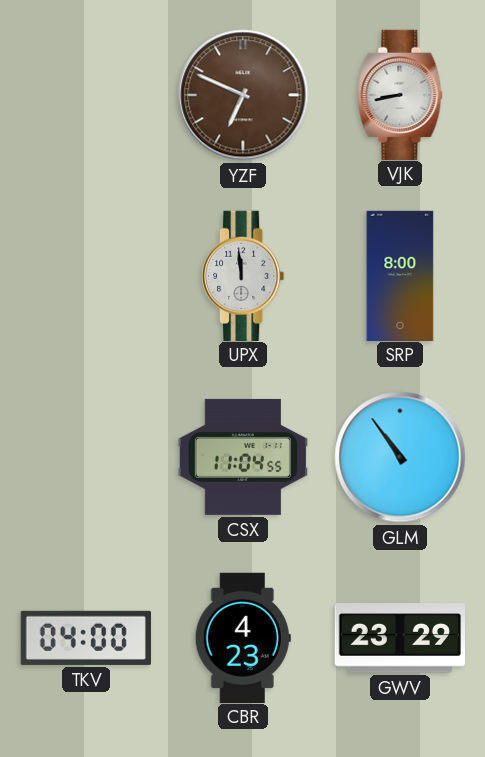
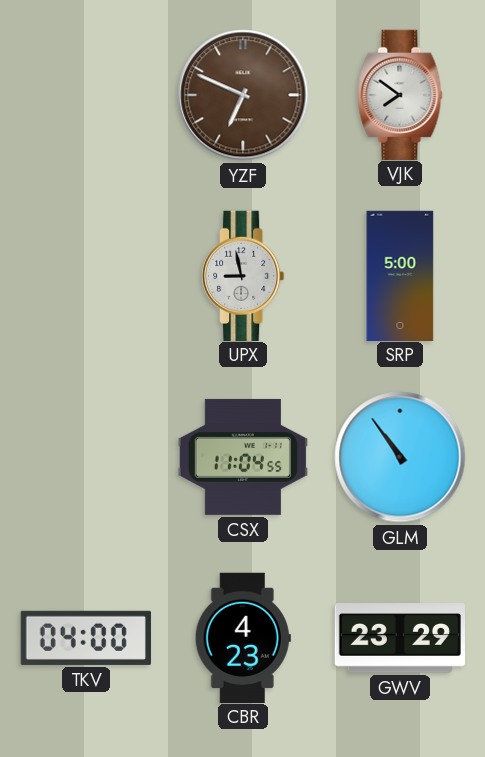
VJK: 8:43 -> 7:51 (400, 94)
UPX: 11:59 -> 8:58 (243, 275)
SRP: 8:00 -> 5:00 (400, 275)
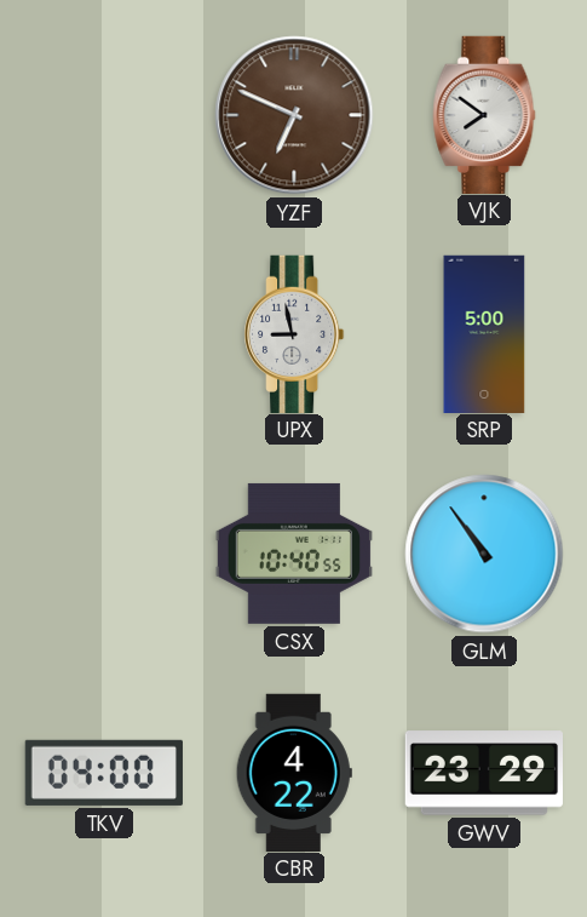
CSX: 11:04 -> 10:40 (293, 554)
CBR: 4:23 -> 4:22 (294, 772)
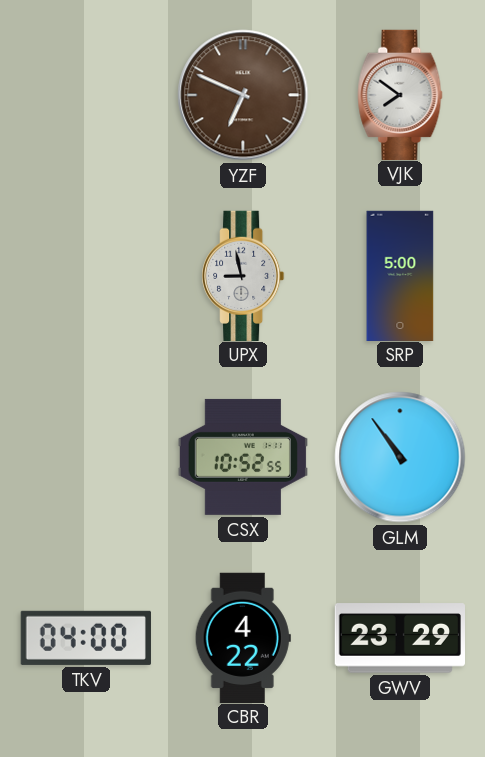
CSX: 10:40 -> 10:52 (242, 457)
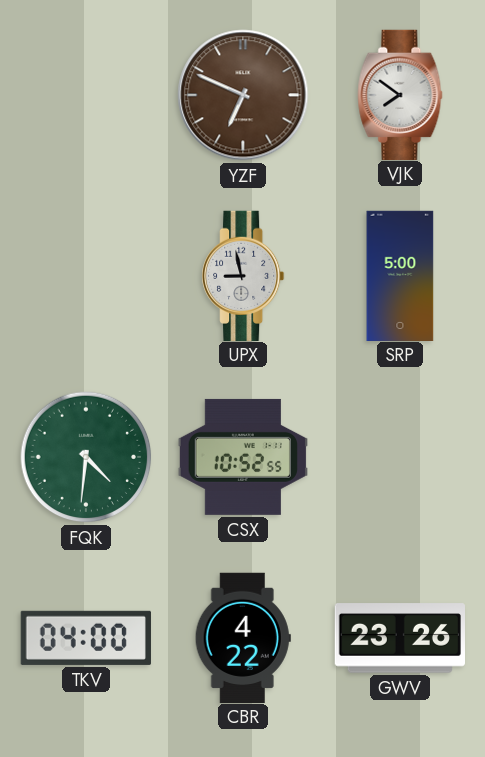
FQK: none -> 4:31 (86, 457)
GLM: 10:54 -> none (400, 457)
GWV: 23:29 -> 23:26 (399, 638)
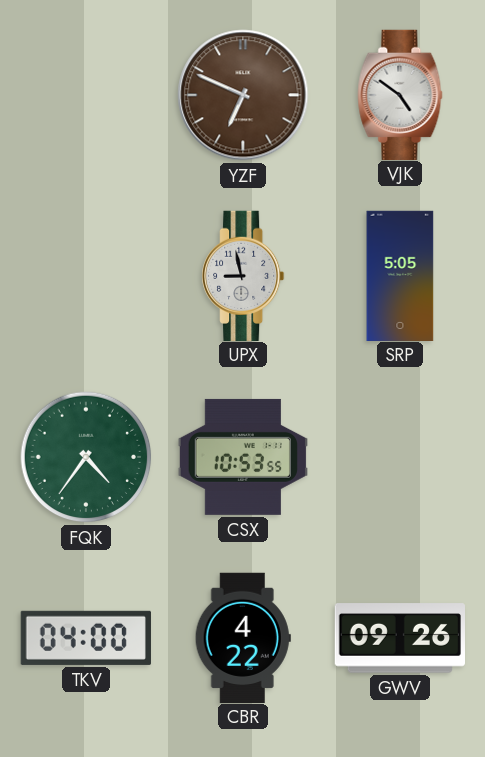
VJK: 7:51 -> 4:51 (400, 94)
SRP: 5:00 -> 5:05 (400, 275)
FQK: 4:31 -> 4:36 (86, 457)
CSX: 10:52 -> 10:53 (242, 457)
GWV: 23:26 -> 09:26 (399, 638)
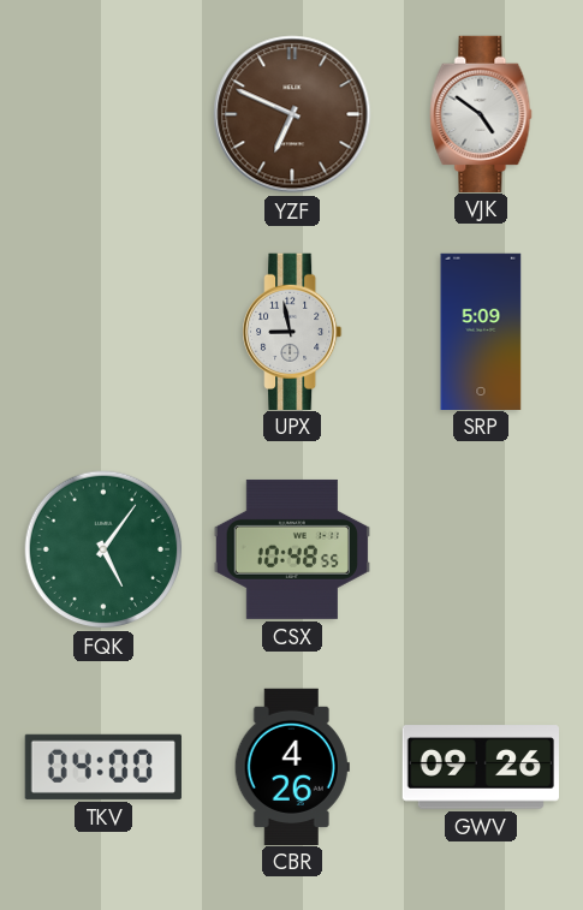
SRP: 5:05 -> 5:09 (481, 331)
FQK: 4:36 -> 5:06 (103, 549)
CSX: 10:53 -> 10:48 (291, 549)
CBR: 4:22 -> 4:26 (292, 766)
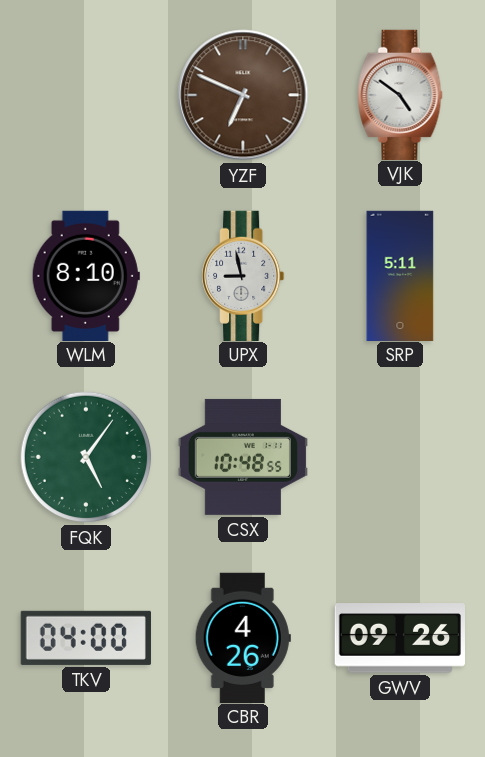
WLM: none -> 8:10 (86, 275)
SRP: 5:09 -> 5:11 (400, 275)
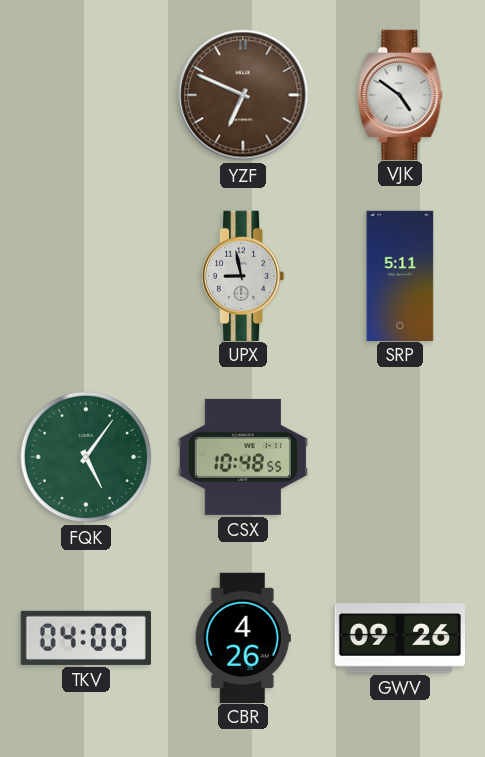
WLM: 8:10 -> none (86, 275)
